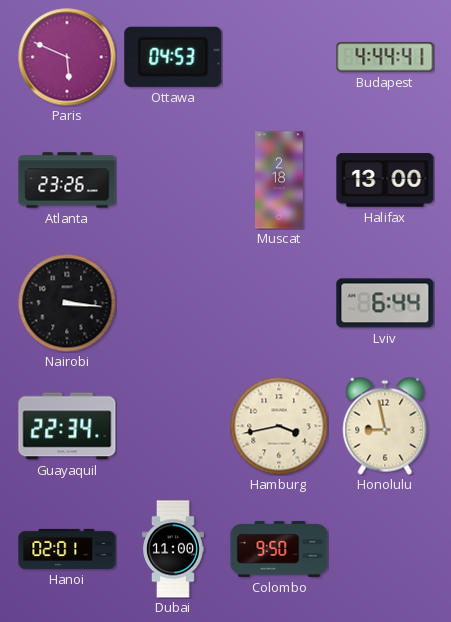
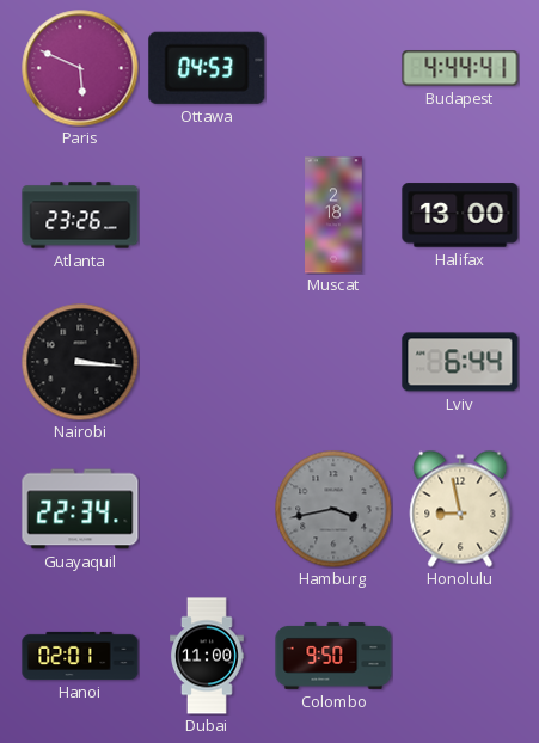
Hamburg dial: cream -> grey (333, 509)
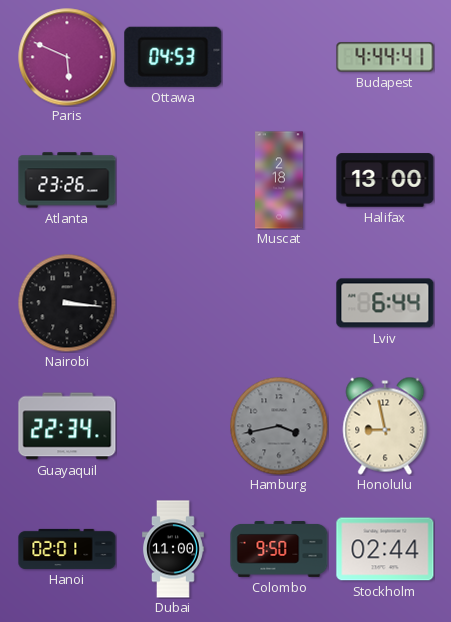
Stockholm: none -> 02:44 (385, 549)
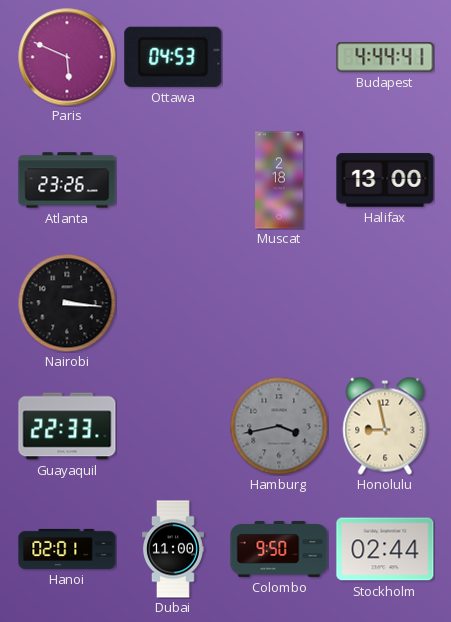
Lviv: 6:44 -> none (385, 303)
Guayaquil: 22:34 -> 22:33 (67, 426)
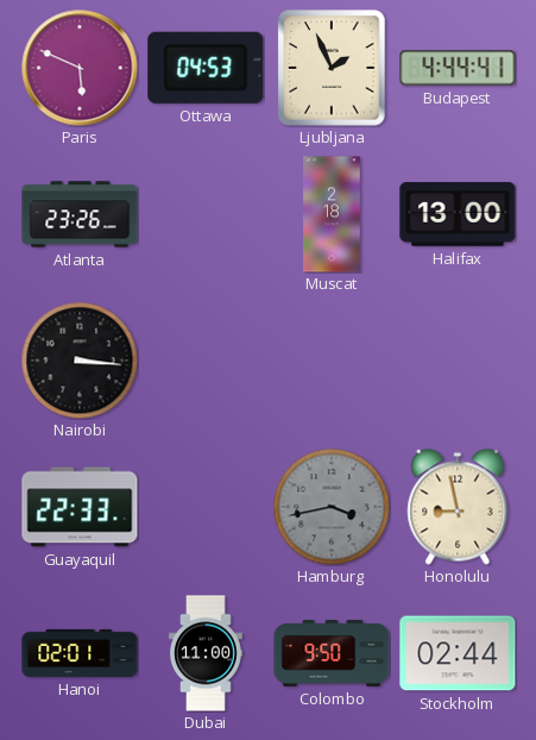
Ljubljana: none -> 1:56 (332, 68)
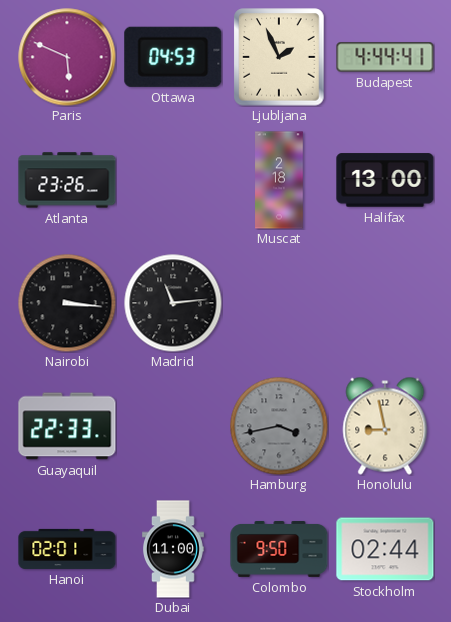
Madrid: none -> 11:14 (173, 303)
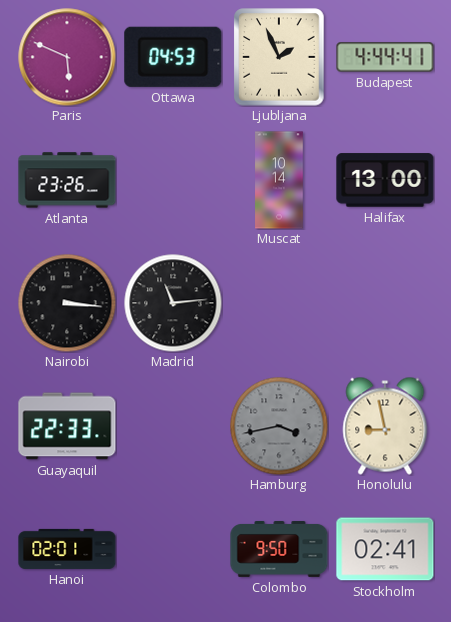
Muscat: 2:18 -> 10:14 (279, 180)
Dubai: 11:00 -> none (174, 549)
Stockholm: 02:44 -> 02:41 (385, 549)
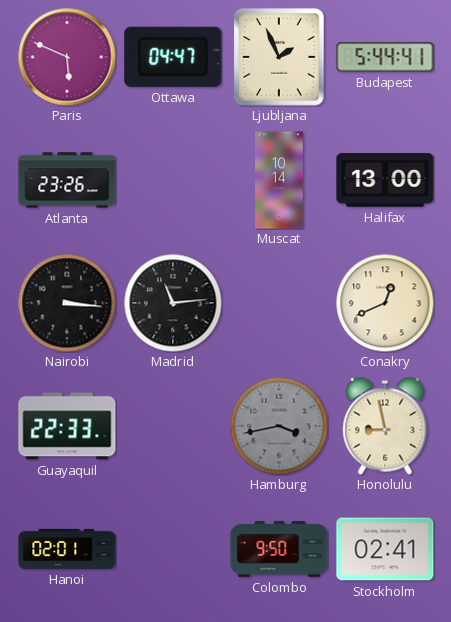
Ottawa: 04:53 -> 04:47 (173, 57)
Budapest: 4:44 -> 5:44 (385, 57)
Conakry: none -> 12:41 (385, 303)
